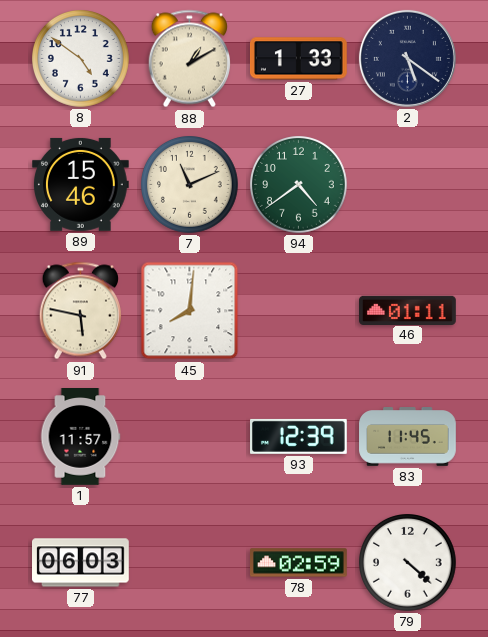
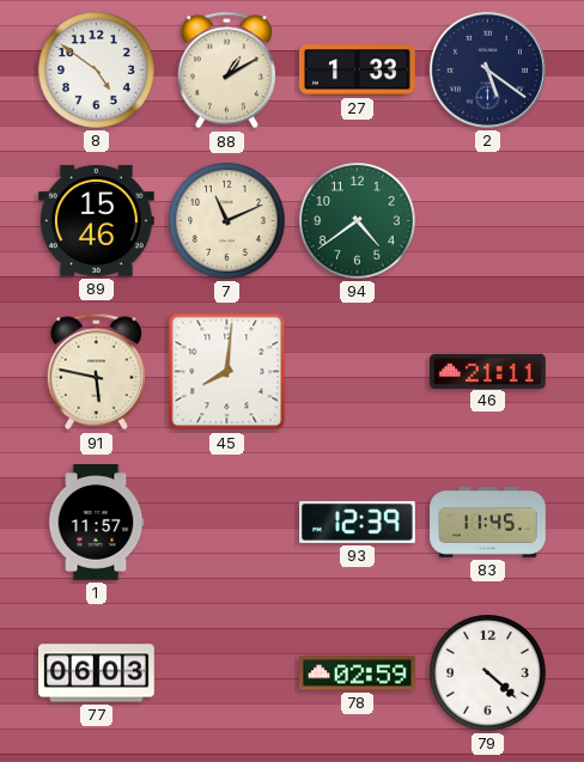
46: 01:11 -> 21:11 (488, 371)
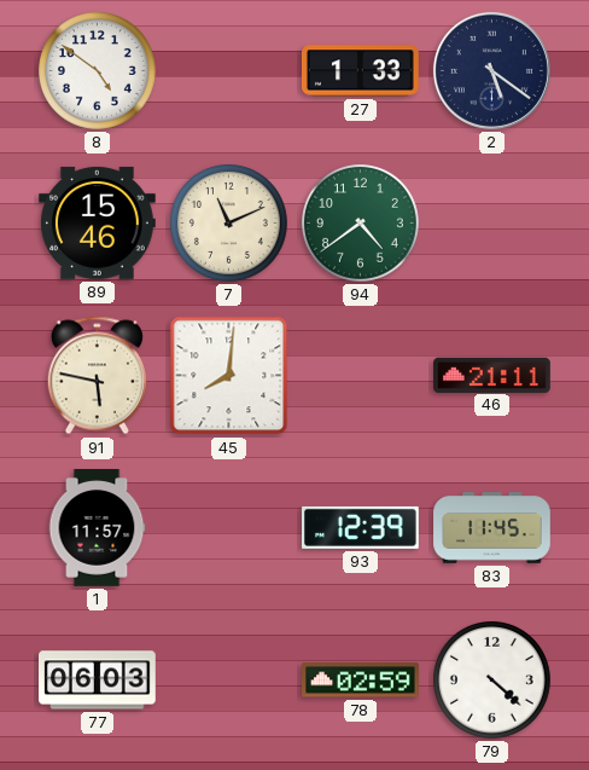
88: 1:10 -> none (226, 71)
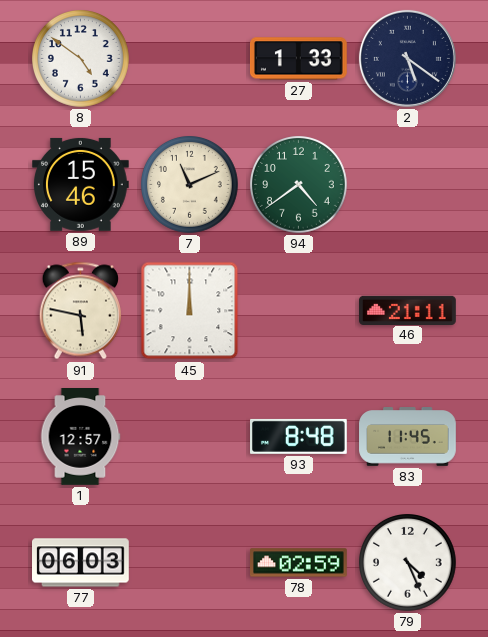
45: 8:01 -> 12:00 (190, 311)
1: 11:57 -> 12:57 (80, 437)
93: 12:39 -> 8:48 (299, 436)
79: 4:22 -> 4:26 (408, 563)
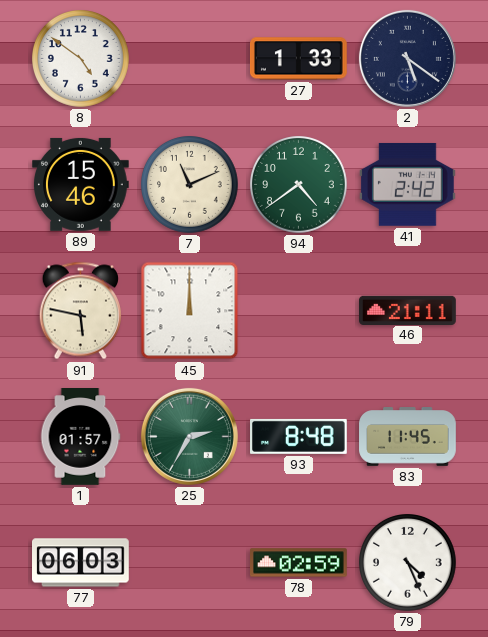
41: none -> 2:42 (407, 185)
1: 12:57 -> 01:57 (80, 437)
25: none -> 2:35 (189, 436)
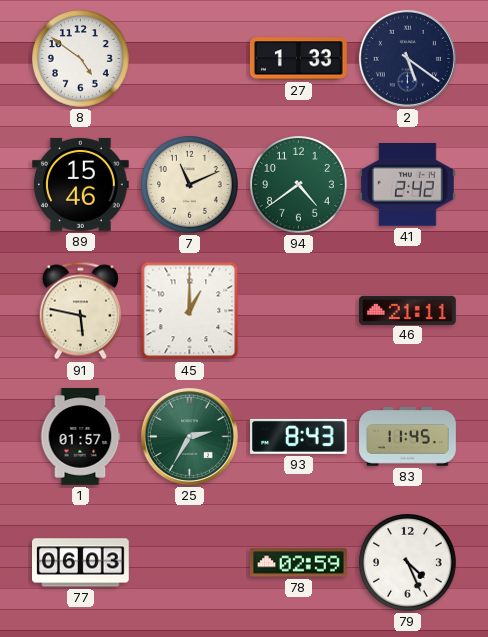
45: 12:00 -> 1:00 (190, 311)
93: 8:48 -> 8:43 (299, 436)
